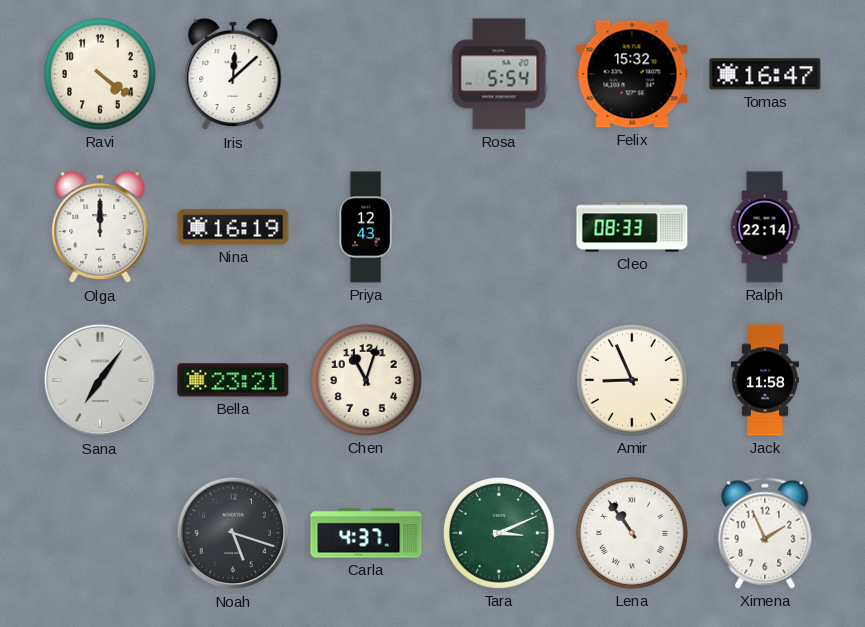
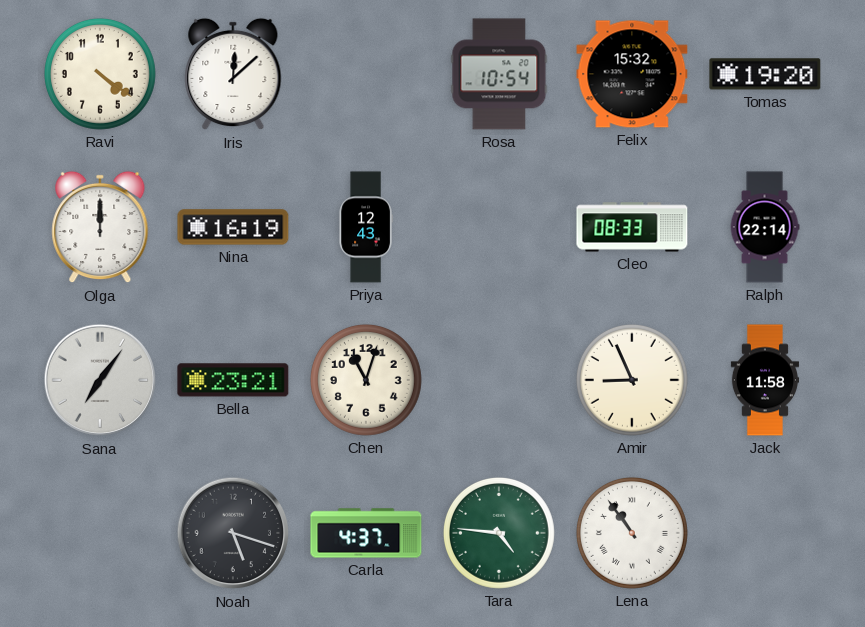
Rosa: 5:54 -> 10:54 (499, 74)
Tomas: 16:47 -> 19:20 (765, 74)
Tara: 3:11 -> 4:46 (499, 533)
Ximena: 1:56 -> none (765, 533)
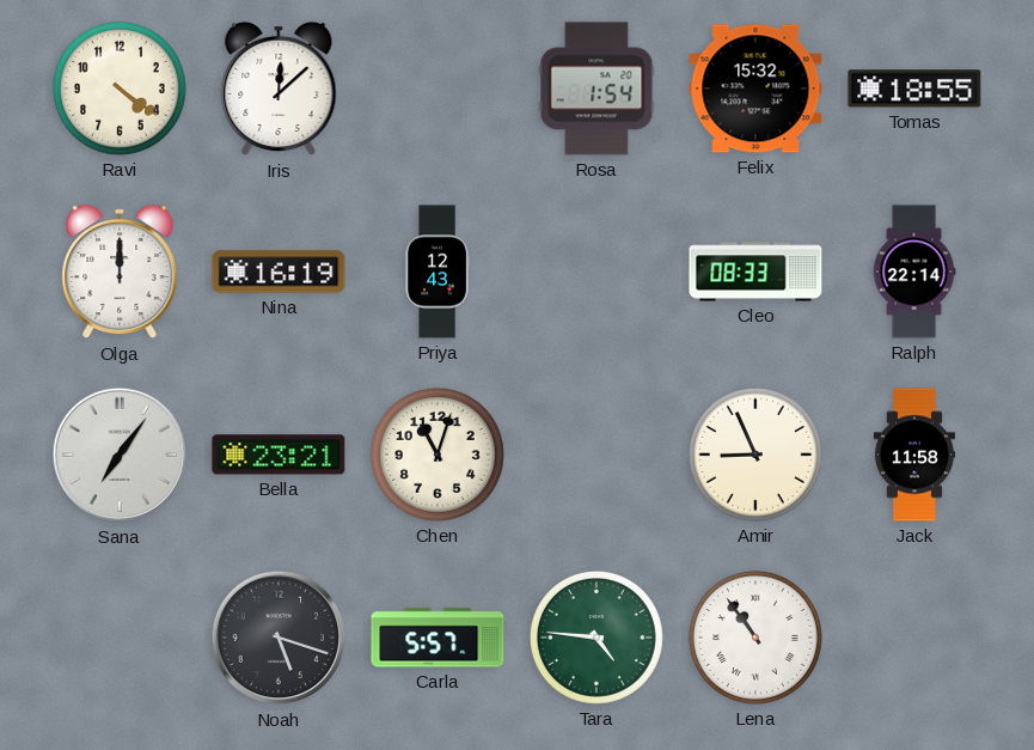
Rosa: 10:54 -> 1:54 (596, 89)
Tomas: 19:20 -> 18:55 (914, 89)
Carla: 4:37 -> 5:57 (438, 638)
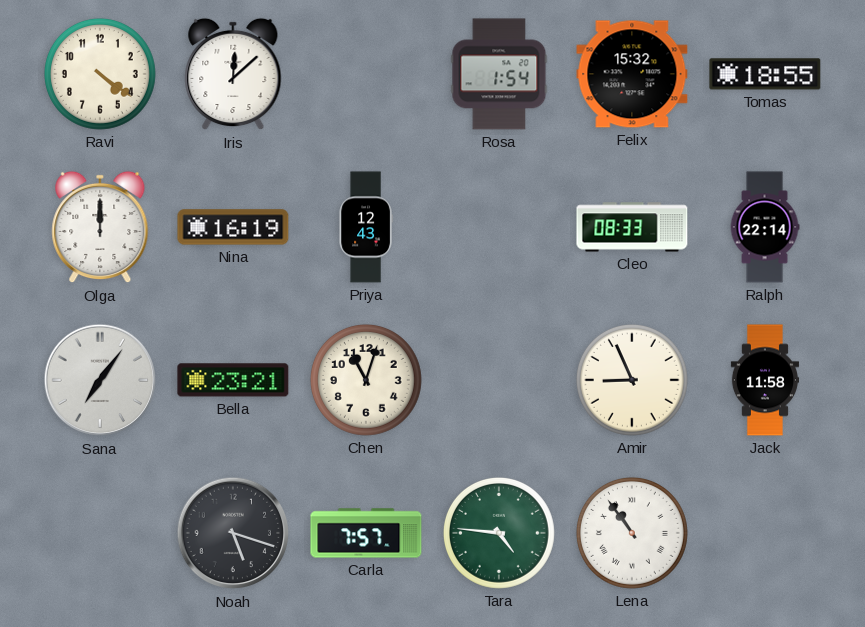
Carla: 5:57 -> 7:57 (366, 533)
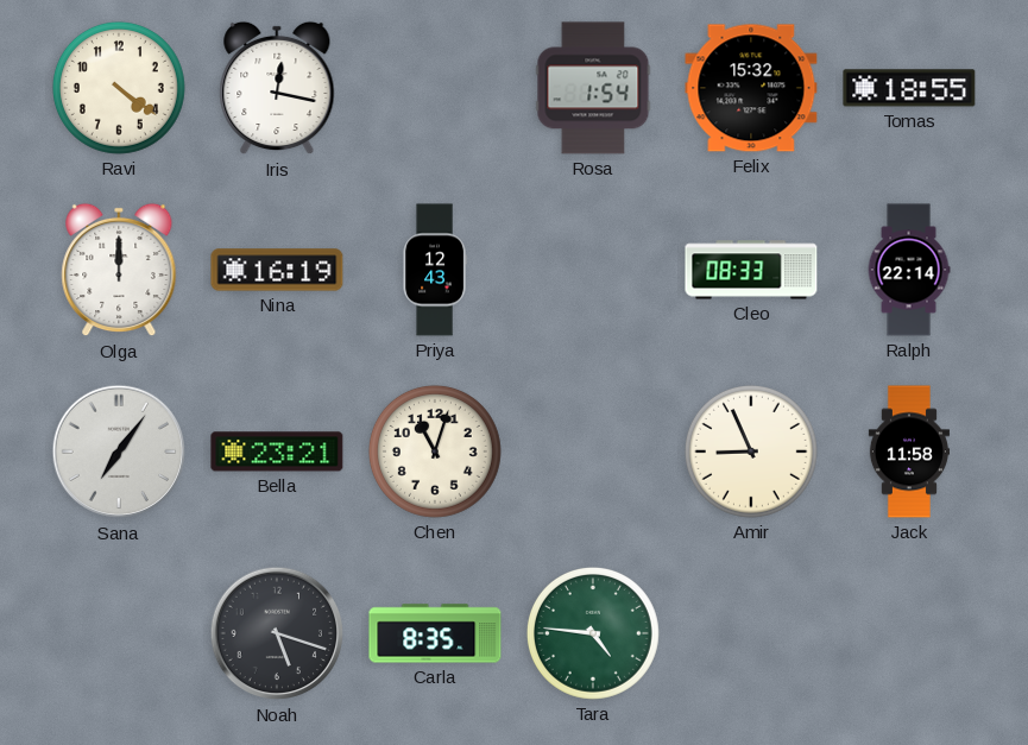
Iris: 12:08 -> 12:17 (277, 88)
Carla: 7:57 -> 8:35 (435, 633)
Lena: 10:54 -> none (632, 533)
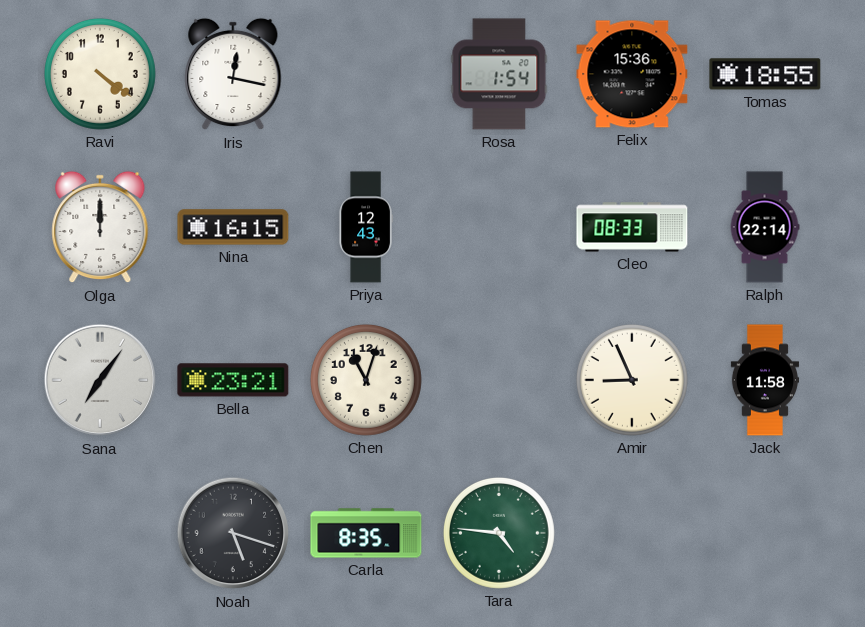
Felix: 15:32 -> 15:36 (632, 74)
Nina: 16:19 -> 16:15 (233, 227)
